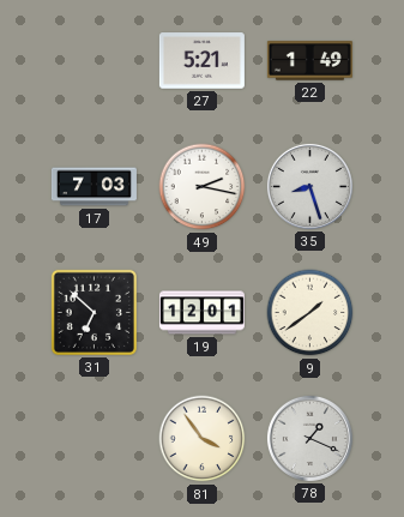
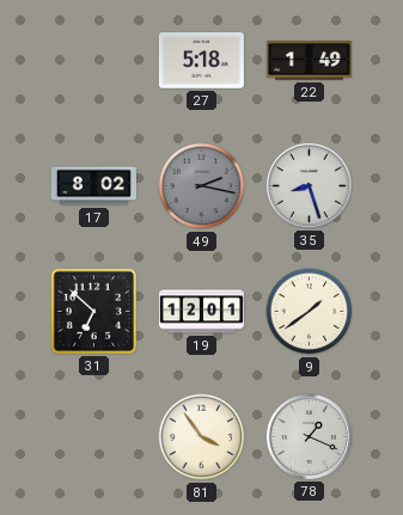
27: 5:21 -> 5:18 (201, 61)
17: 7:03 -> 8:02 (93, 186)
49 dial: white -> grey (202, 186)
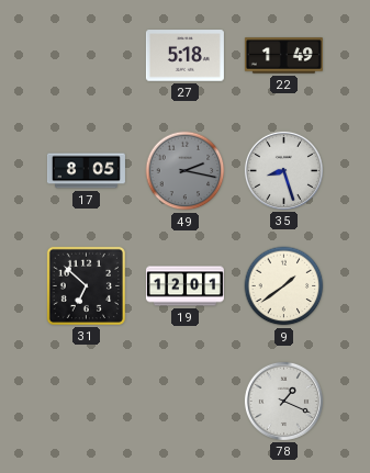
17: 8:02 -> 8:05 (86, 171)
81: 3:54 -> none (202, 437)
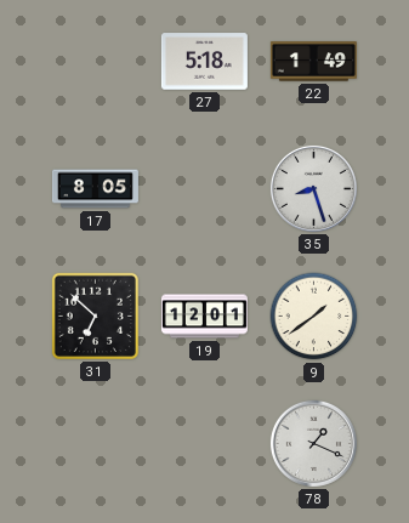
49: 2:17 -> none (186, 171)
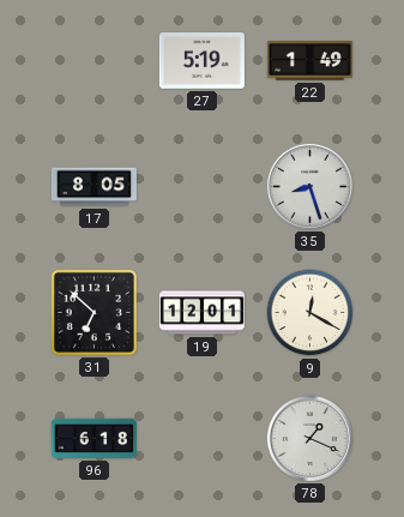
27: 5:18 -> 5:19 (201, 61)
9: 1:39 -> 12:20 (310, 313)
96: none -> 6:18 (94, 438)
